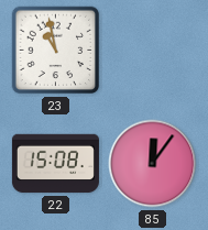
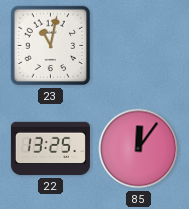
23: 10:58 -> 11:02 (51, 46)
22: 15:08 -> 13:25 (50, 149)
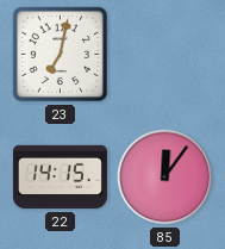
23: 11:02 -> 7:02 (61, 55)
22: 13:25 -> 14:15 (60, 178)
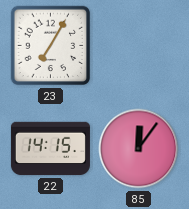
23: 7:02 -> 7:05 (51, 46)
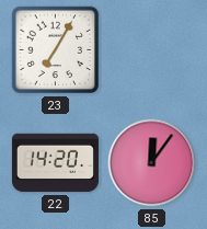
22: 14:15 -> 14:20 (55, 163)
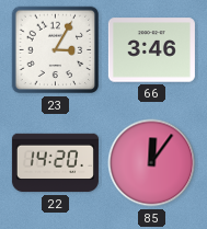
23: 7:05 -> 3:05 (56, 50)
66: none -> 3:46 (151, 50)
